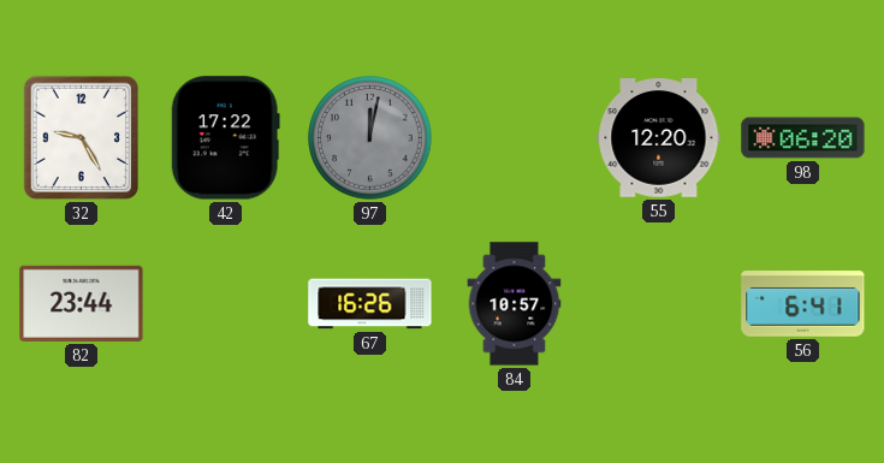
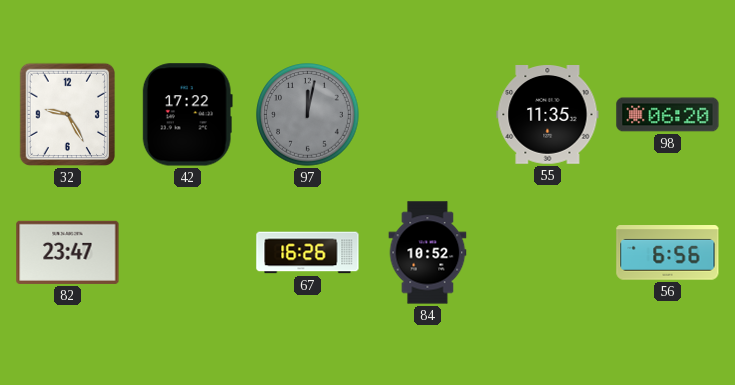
55: 12:20 -> 11:35 (548, 115)
82: 23:44 -> 23:47 (68, 252)
84: 10:57 -> 10:52 (428, 253)
56: 6:41 -> 6:56 (668, 253)
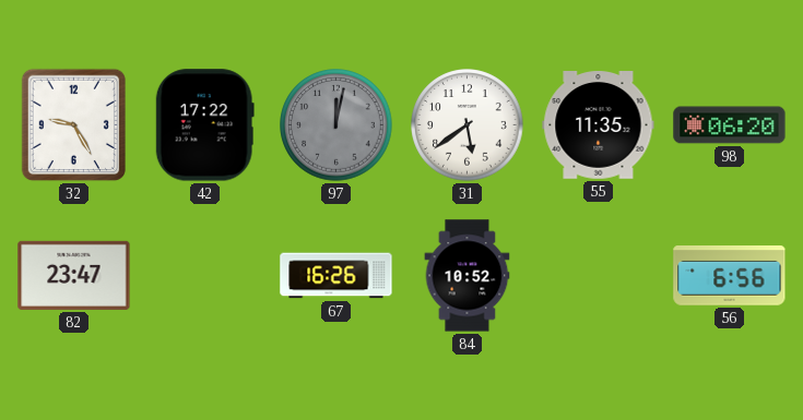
31: none -> 5:39 (468, 125)
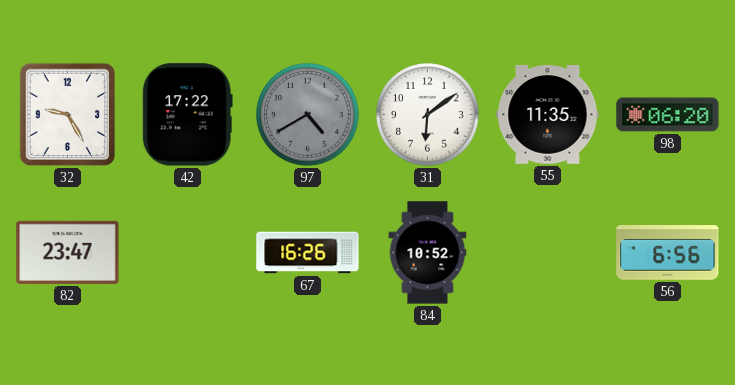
97: 12:02 -> 4:40 (308, 115)
31: 5:39 -> 6:09 (428, 115)
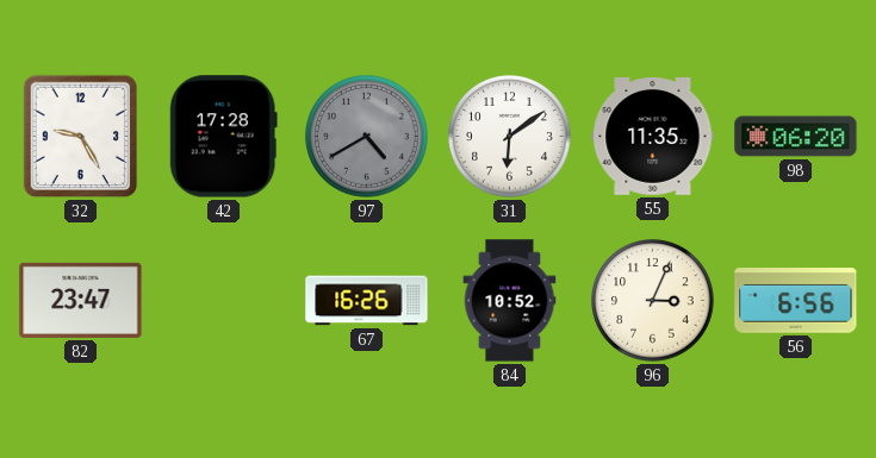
42: 17:22 -> 17:28 (223, 137)
96: none -> 3:04 (653, 301)
